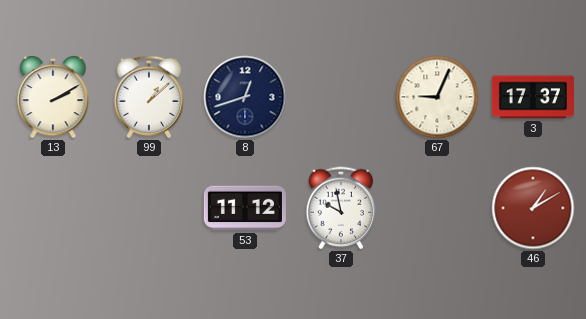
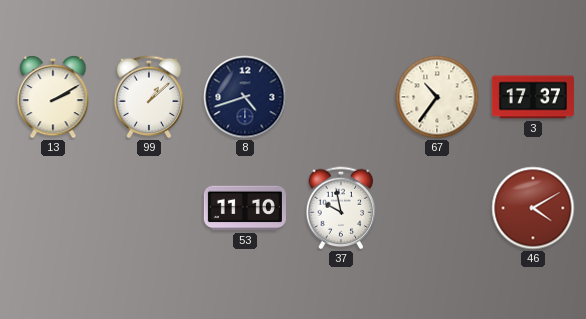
8: 12:42 -> 4:42 (245, 97)
67: 9:04 -> 10:36 (437, 97)
53: 11:12 -> 11:10 (245, 208)
46: 1:10 -> 4:10 (533, 208)
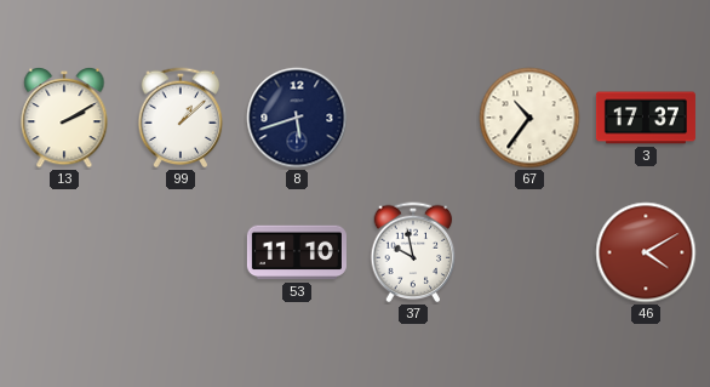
8: 4:42 -> 5:42 (297, 118)
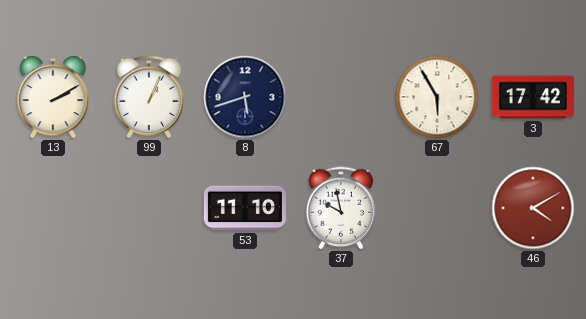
99: 1:08 -> 1:04 (149, 97)
67: 10:36 -> 5:55 (437, 97)
3: 17:37 -> 17:42 (533, 97)
